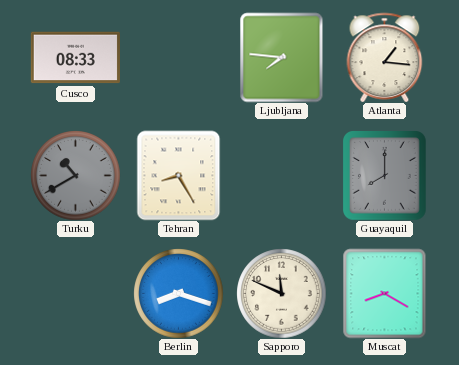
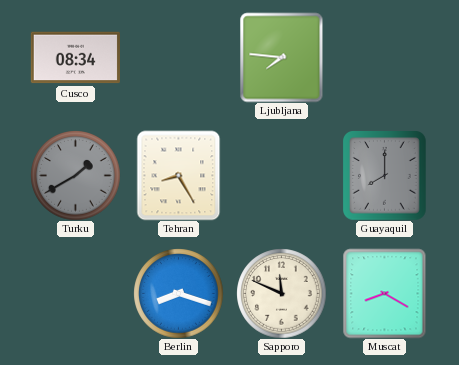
Cusco: 08:33 -> 08:34 (75, 58)
Atlanta: 1:16 -> none (385, 57)
Turku: 10:40 -> 1:40 (75, 175)
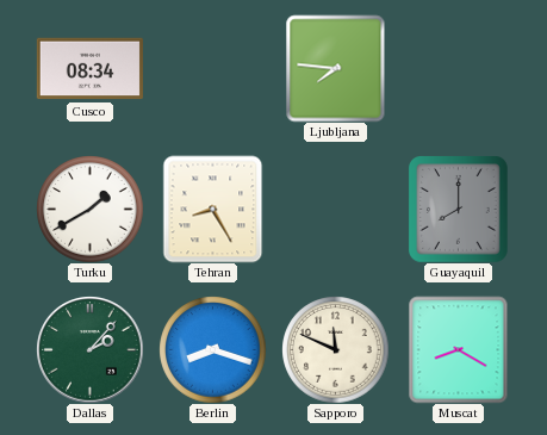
Turku dial: grey -> white (89, 209)
Dallas: none -> 2:07 (89, 349)
